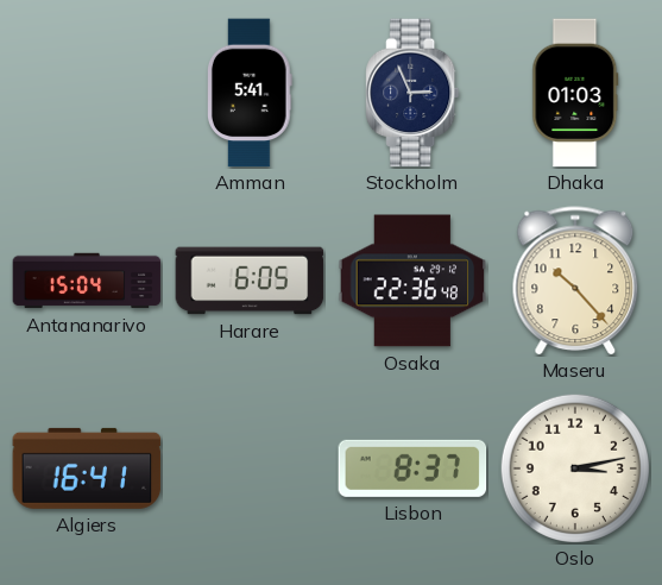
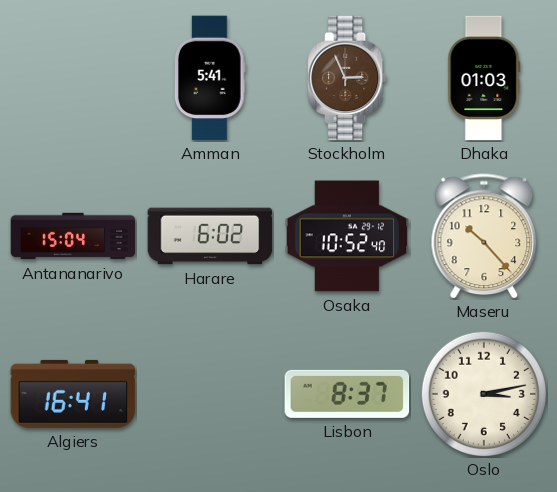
Stockholm dial: navy -> brown (347, 78)
Harare: 6:05 -> 6:02 (210, 236)
Osaka: 22:36 -> 10:52 (347, 236)
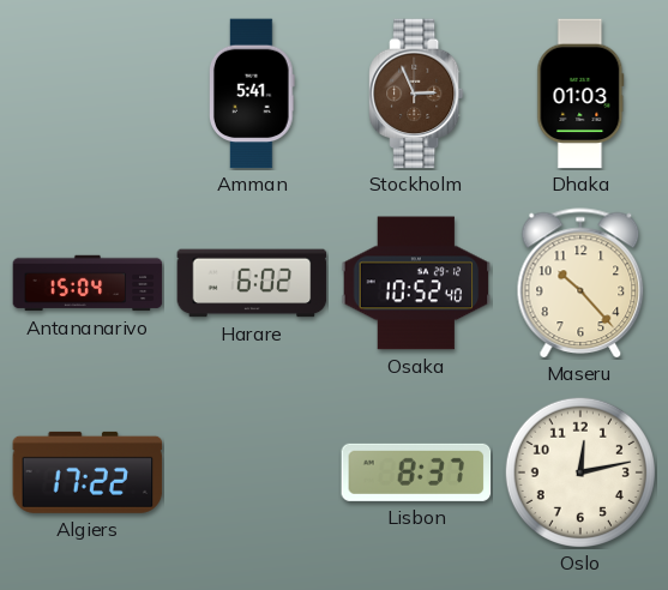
Algiers: 16:41 -> 17:22 (88, 472)
Oslo: 3:13 -> 12:13 (580, 472)
